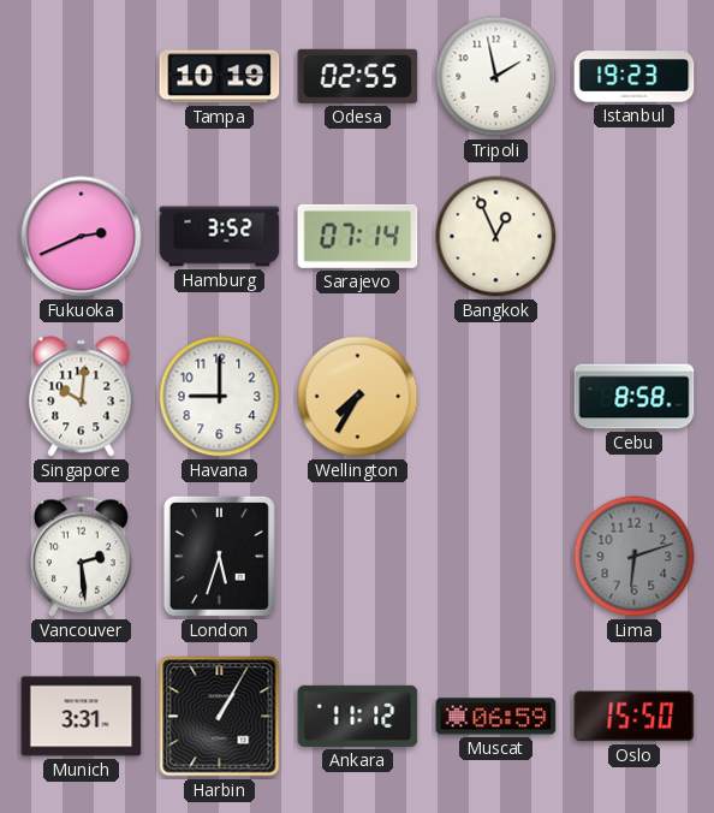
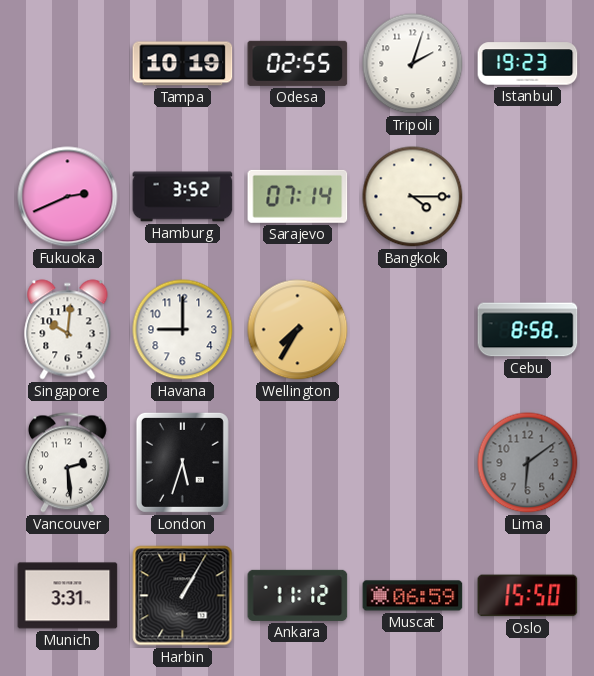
Tripoli: 1:58 -> 2:03 (413, 64)
Bangkok: 12:56 -> 4:15 (413, 197)
Lima: 6:12 -> 6:09 (528, 463)
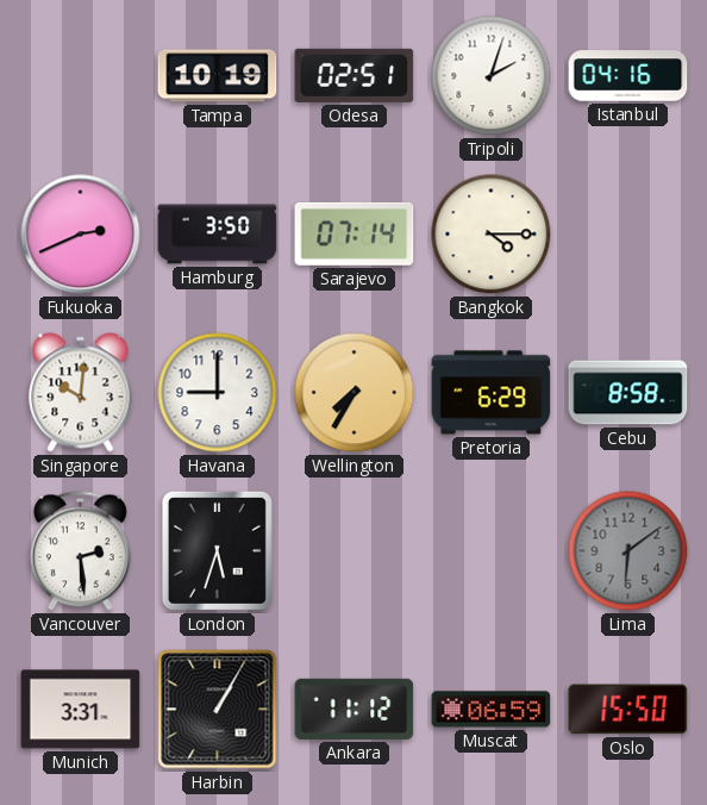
Odesa: 02:55 -> 02:51 (355, 75)
Istanbul: 19:23 -> 04:16 (628, 76)
Hamburg: 3:52 -> 3:50 (218, 235)
Pretoria: none -> 6:29 (492, 393)
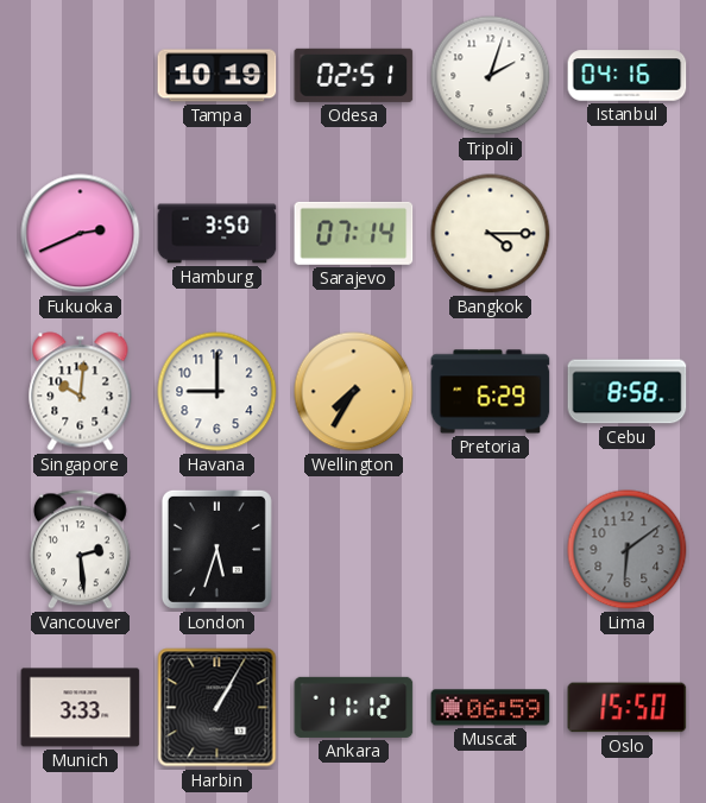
Munich: 3:31 -> 3:33 (81, 708)
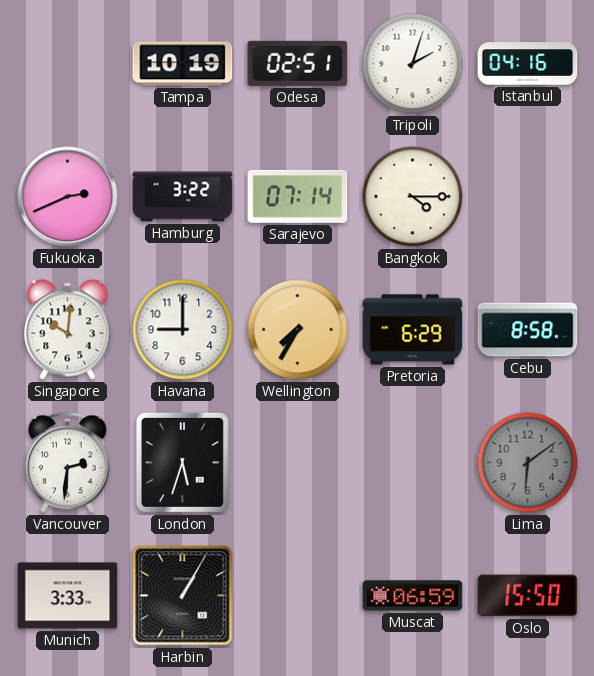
Hamburg: 3:50 -> 3:22 (183, 197)
Vancouver: 2:29 -> 2:31 (67, 463)
Ankara: 11:12 -> none (354, 707)
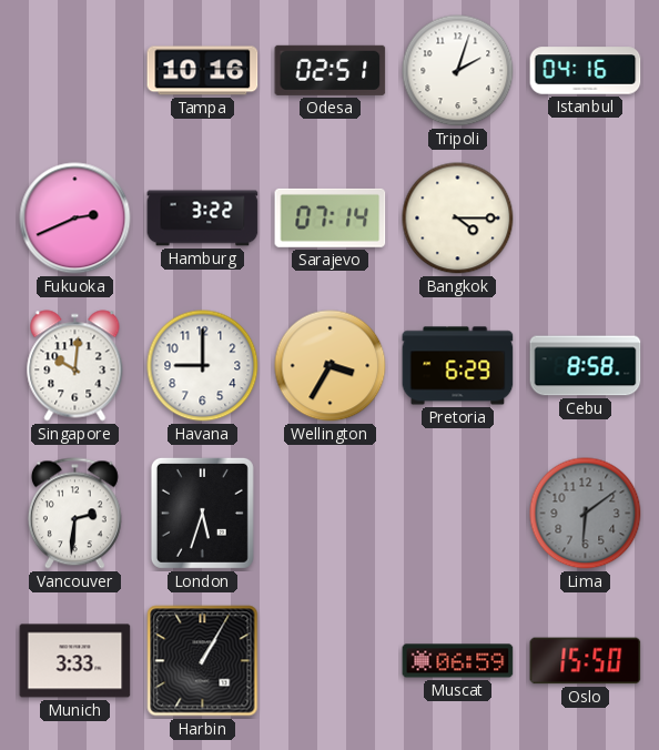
Tampa: 10:19 -> 10:16 (203, 71)
Wellington: 7:35 -> 3:35 (331, 366)
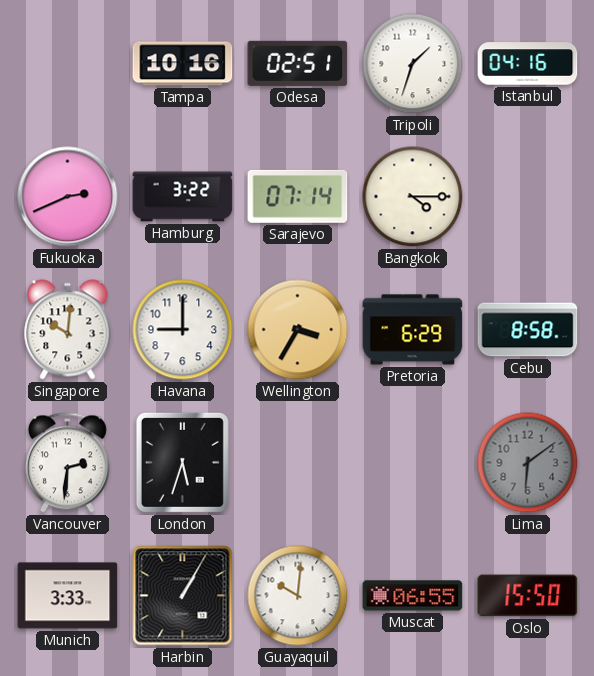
Tripoli: 2:03 -> 1:33 (413, 64)
Guayaquil: none -> 10:01 (298, 596)
Muscat: 06:59 -> 06:55 (413, 596)
